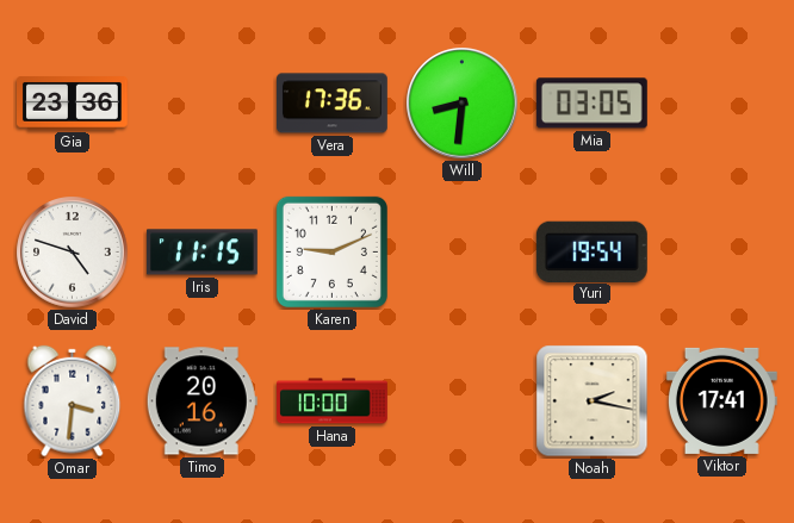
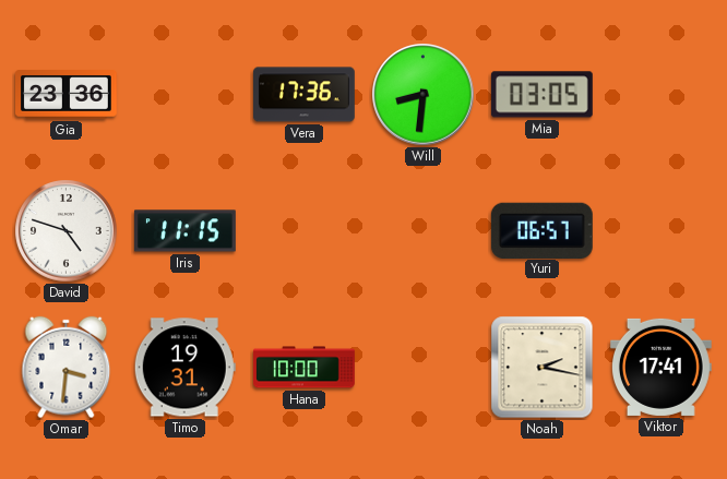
Karen: 9:11 -> none (331, 251)
Yuri: 19:54 -> 06:57 (541, 230)
Timo: 20:16 -> 19:31 (184, 368)
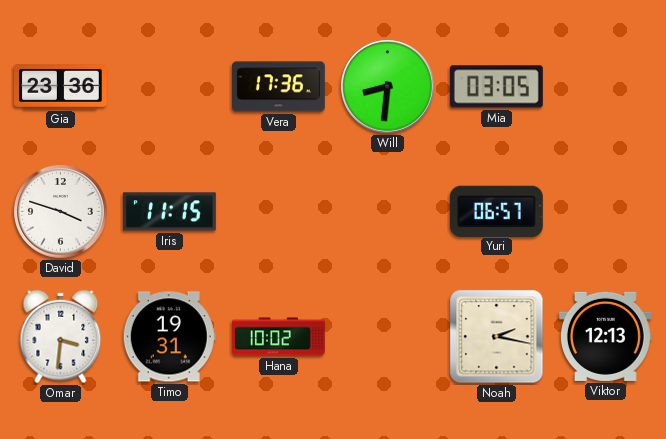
David: 4:48 -> 3:48 (61, 212)
Hana: 10:00 -> 10:02 (279, 337)
Viktor: 17:41 -> 12:13 (605, 336)
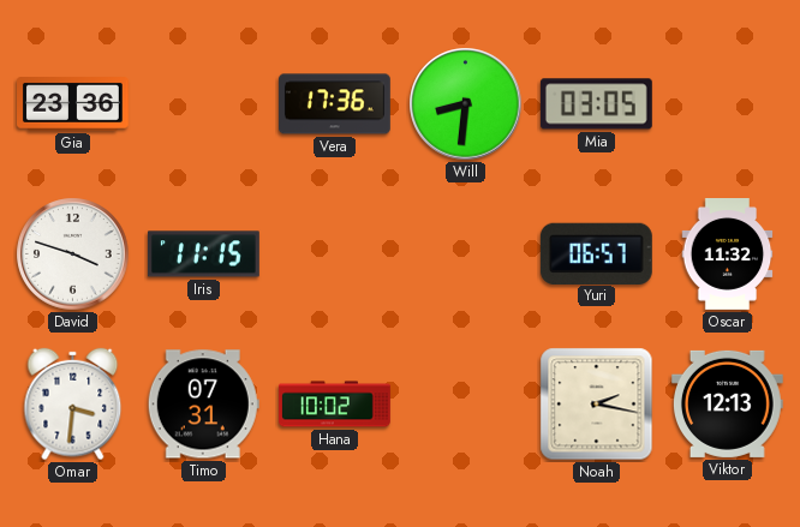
Oscar: none -> 11:32 (728, 254)
Timo: 19:31 -> 07:31 (203, 405)
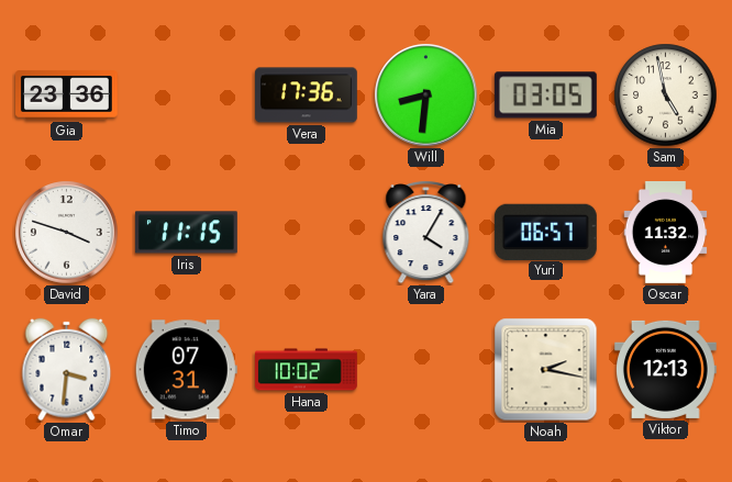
Sam: none -> 4:58 (666, 96)
Yara: none -> 4:05 (426, 232)
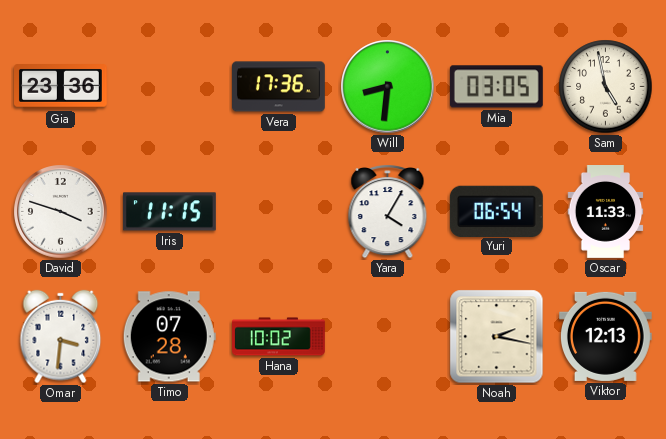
Yuri: 06:57 -> 06:54 (496, 211)
Oscar: 11:32 -> 11:33 (606, 212)
Timo: 07:31 -> 07:28 (169, 337)
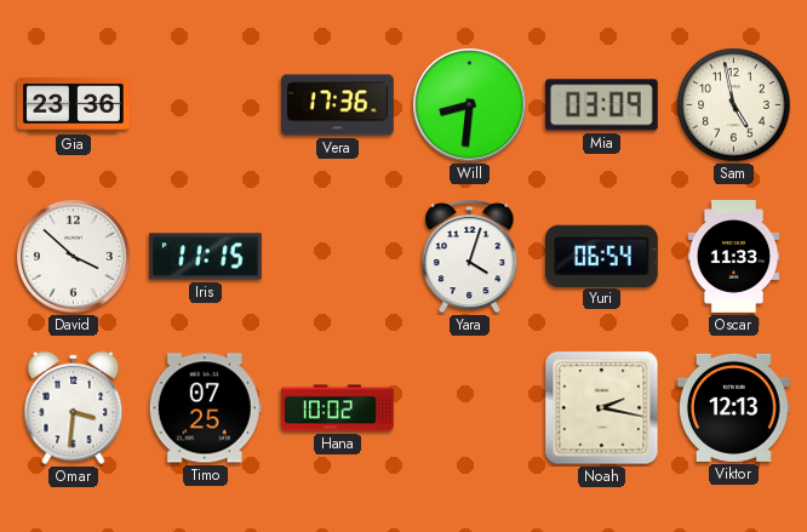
Mia: 03:05 -> 03:09 (601, 105)
David: 3:48 -> 3:52 (74, 257)
Yara: 4:05 -> 4:03 (470, 256)
Timo: 07:28 -> 07:25 (205, 408)
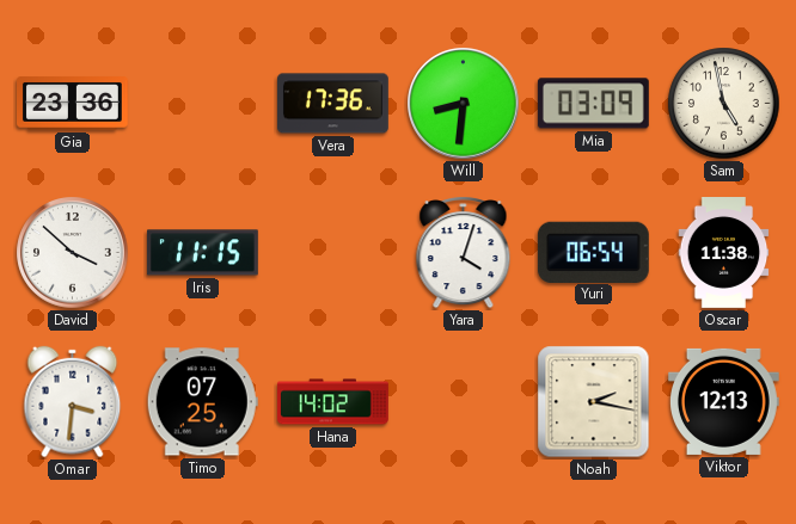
Oscar: 11:33 -> 11:38 (724, 253)
Hana: 10:02 -> 14:02 (333, 402)
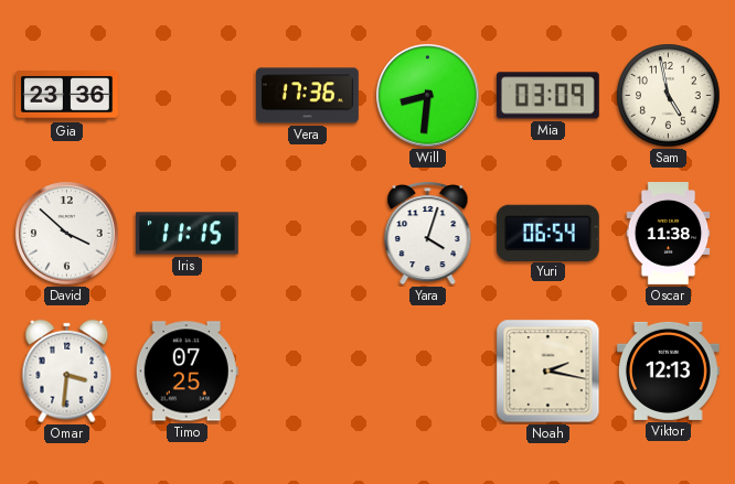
Hana: 14:02 -> none (333, 402)
